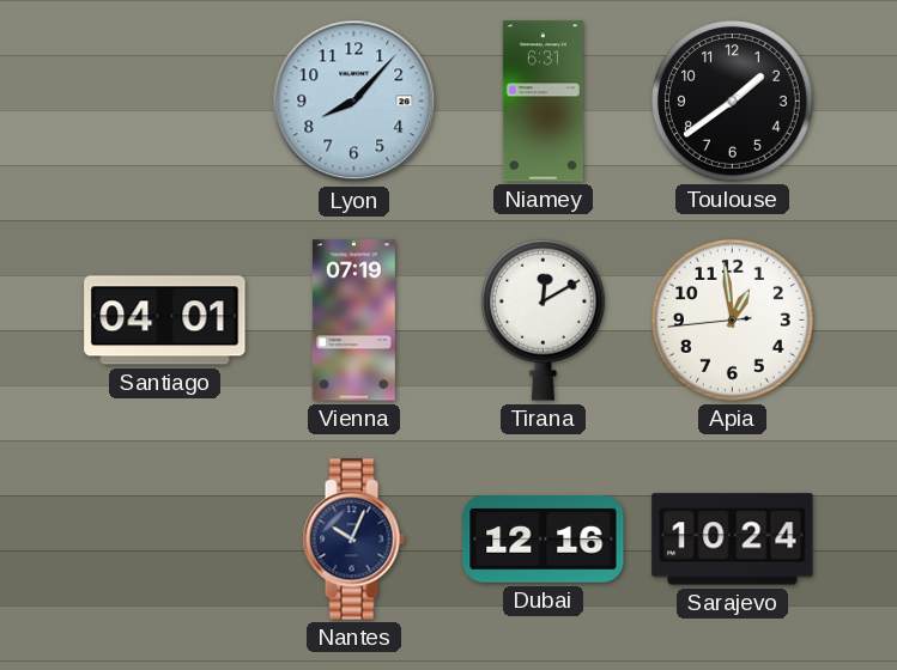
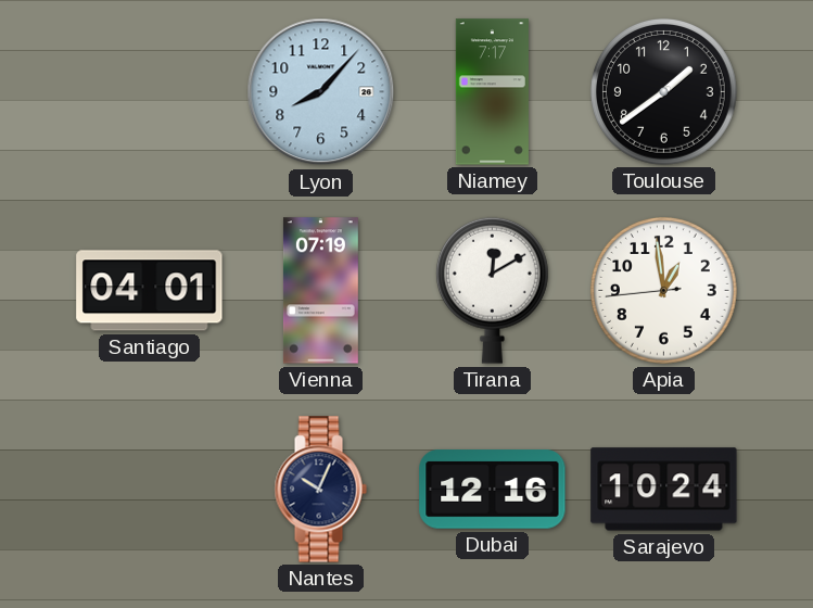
Niamey: 6:31 -> 7:17 (492, 92)
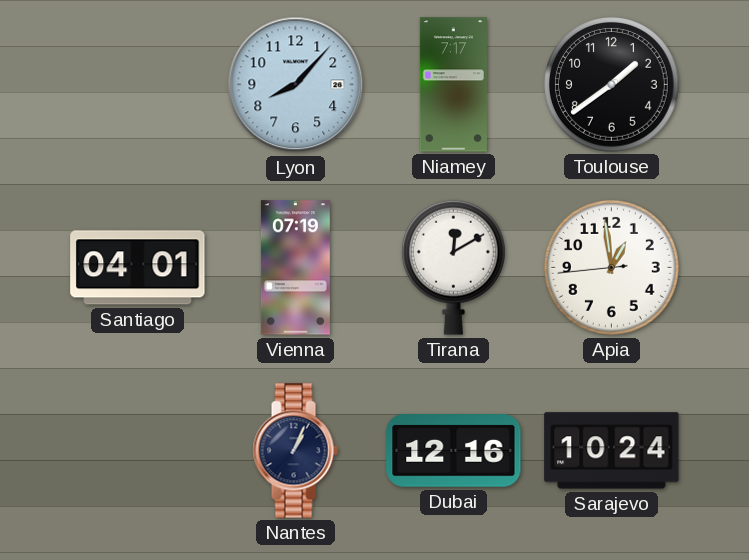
Nantes: 10:04 -> 1:04 (295, 451)
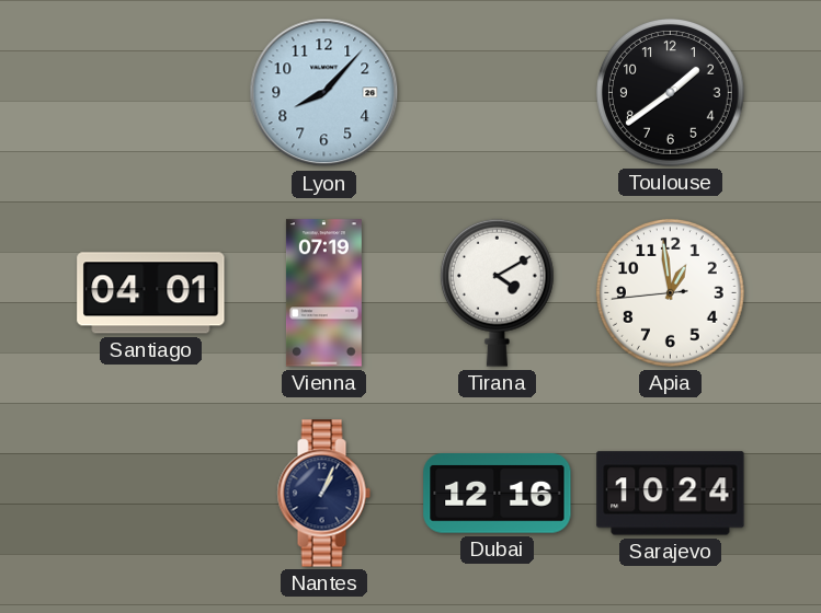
Niamey: 7:17 -> none (453, 85)
Tirana: 12:10 -> 4:10 (497, 292)
